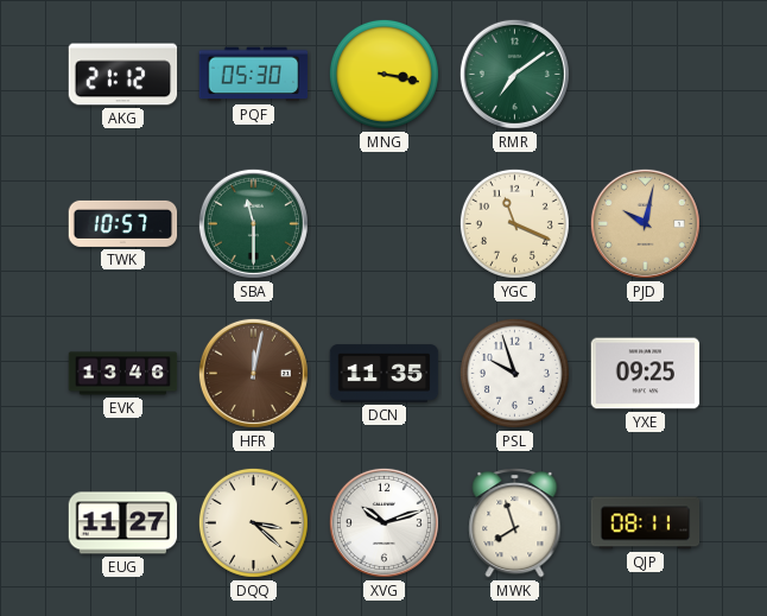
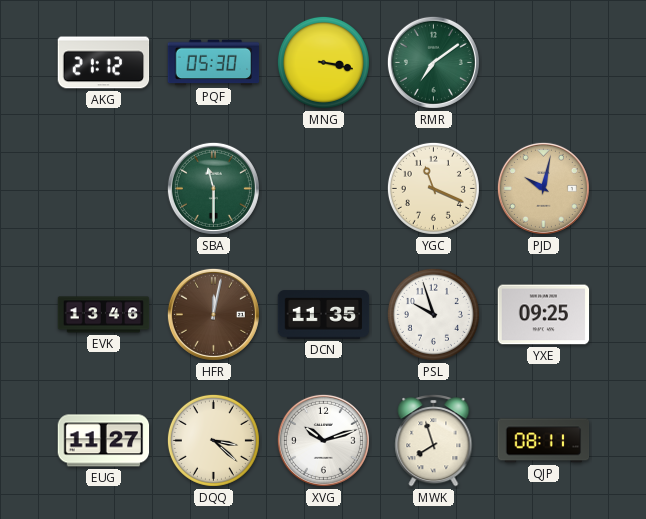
TWK: 10:57 -> none (123, 223)
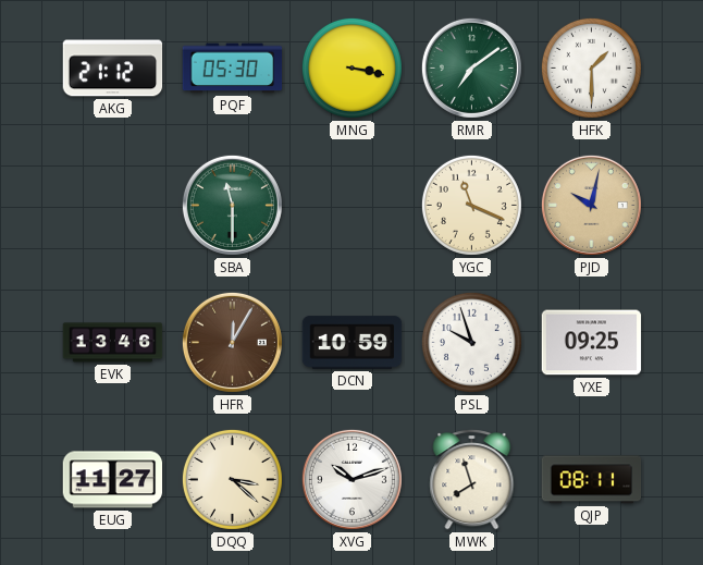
HFK: none -> 1:30 (591, 67)
HFR: 12:02 -> 12:05 (232, 342)
DCN: 11:35 -> 10:59 (353, 343)
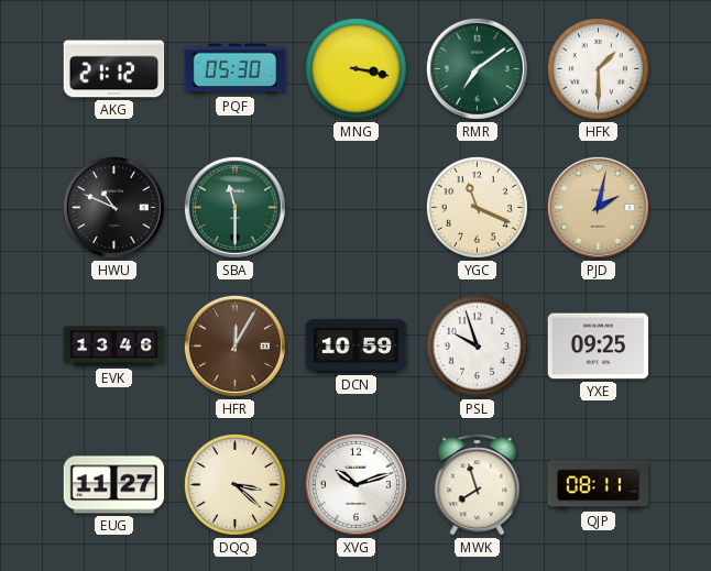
HWU: none -> 10:49 (113, 207)
PJD: 10:02 -> 2:02 (598, 207)
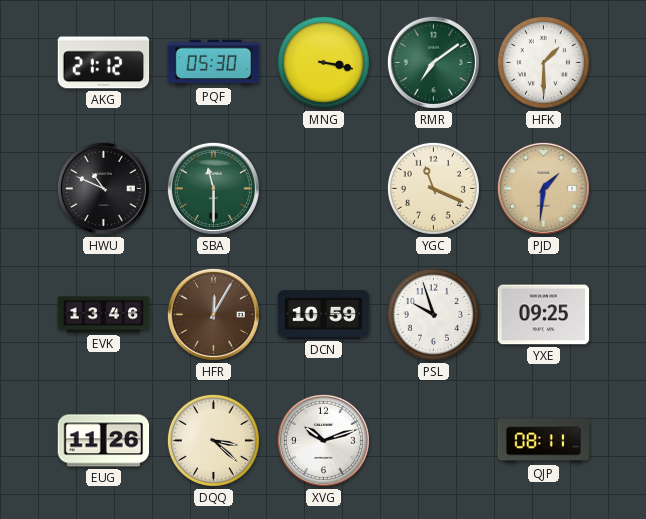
PJD: 2:02 -> 1:31 (543, 188)
EUG: 11:27 -> 11:26 (104, 441)
MWK: 7:57 -> none (478, 485)
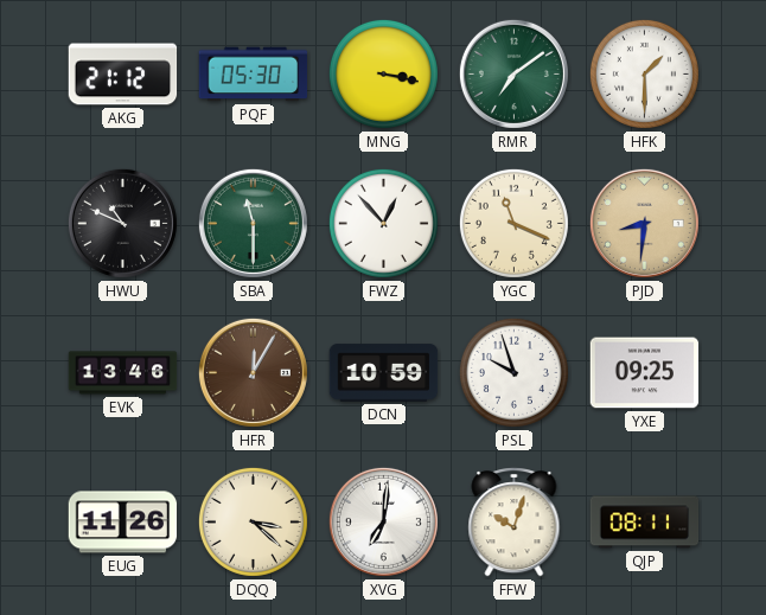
FWZ: none -> 12:53 (383, 223)
PJD: 1:31 -> 8:31 (644, 223)
XVG: 10:12 -> 7:01 (383, 521)
FFW: none -> 10:03 (515, 523)
